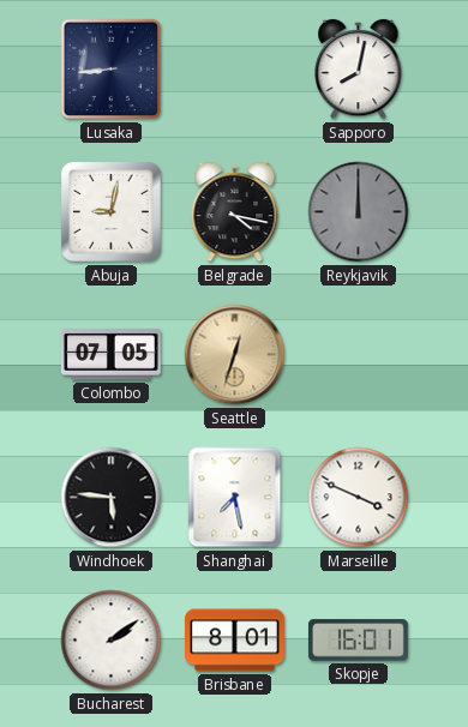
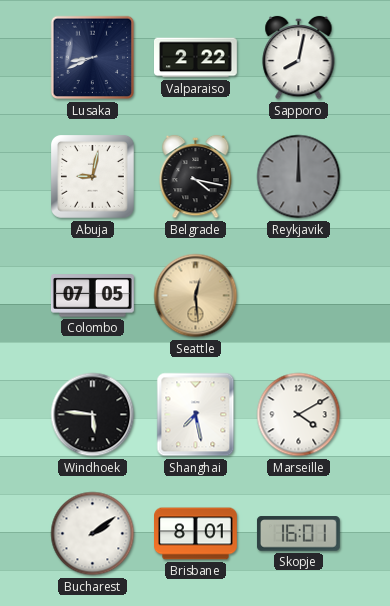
Lusaka: 8:44 -> 8:41 (93, 58)
Valparaiso: none -> 2:22 (196, 58)
Seattle: 12:33 -> 12:29 (196, 296)
Marseille: 3:49 -> 4:10 (299, 415)
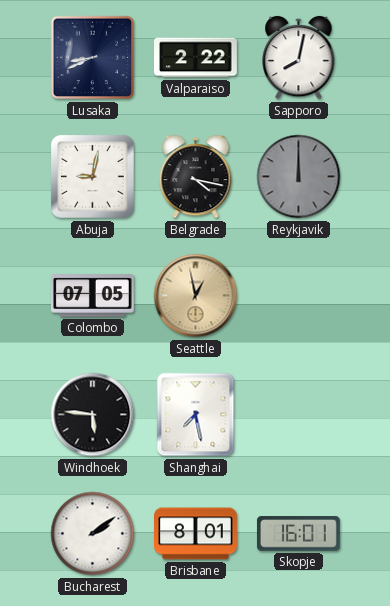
Seattle: 12:29 -> 12:58 (196, 296)
Marseille: 4:10 -> none (299, 415)
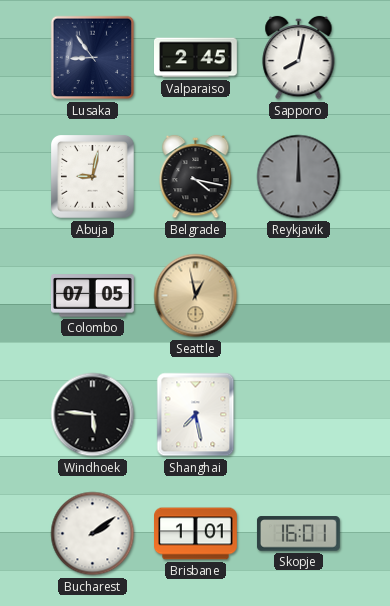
Lusaka: 8:41 -> 8:54 (93, 58)
Valparaiso: 2:22 -> 2:45 (196, 58)
Brisbane: 8:01 -> 1:01 (196, 534)
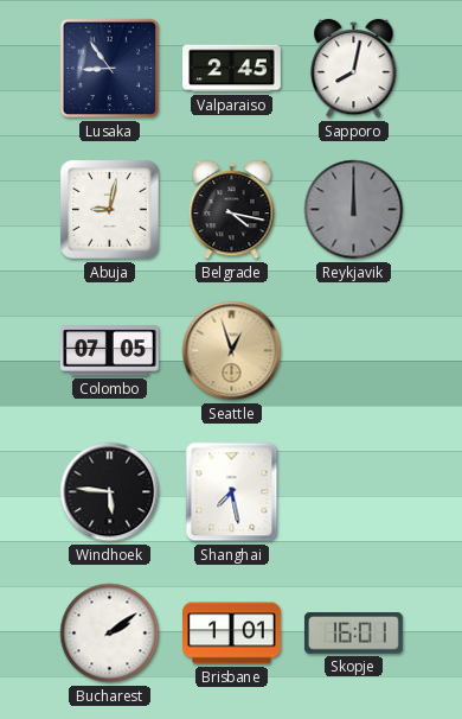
Seattle: 12:58 -> 12:57 (232, 351)
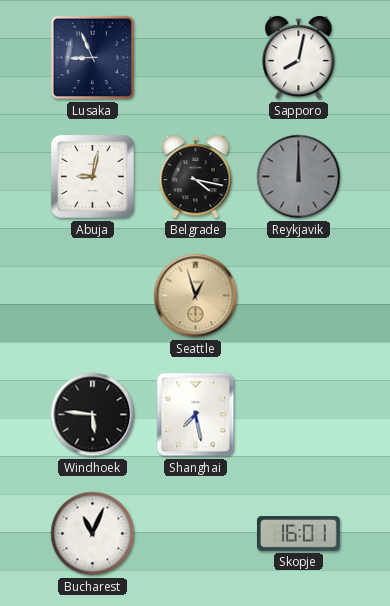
Lusaka: 8:54 -> 8:56 (93, 58)
Valparaiso: 2:45 -> none (232, 69)
Colombo: 07:05 -> none (110, 351)
Bucharest: 2:09 -> 11:04 (93, 534)
Brisbane: 1:01 -> none (232, 634)
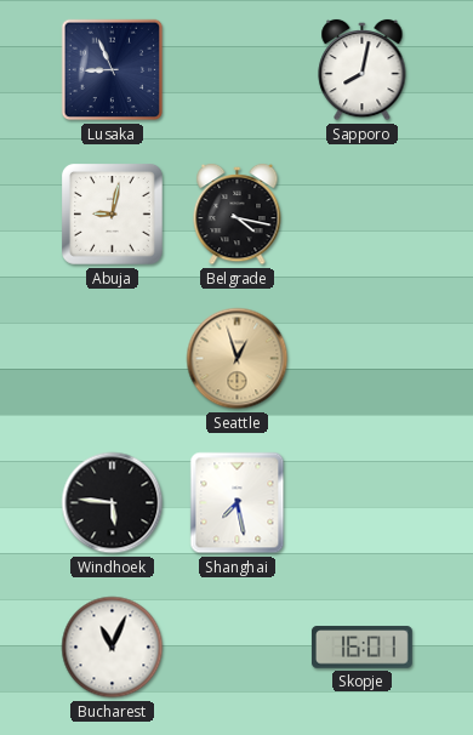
Reykjavik: 12:00 -> none (299, 177)
